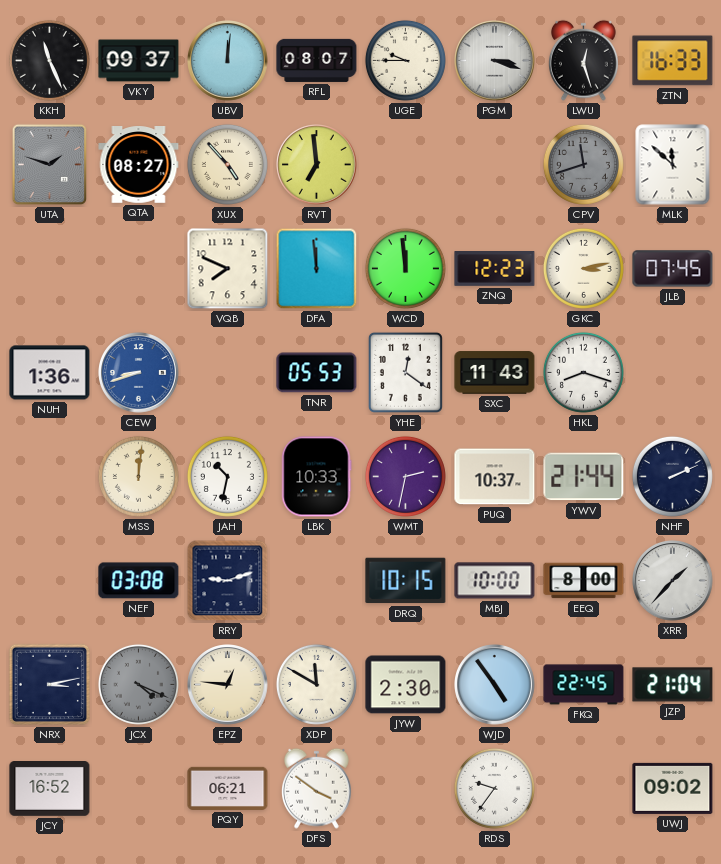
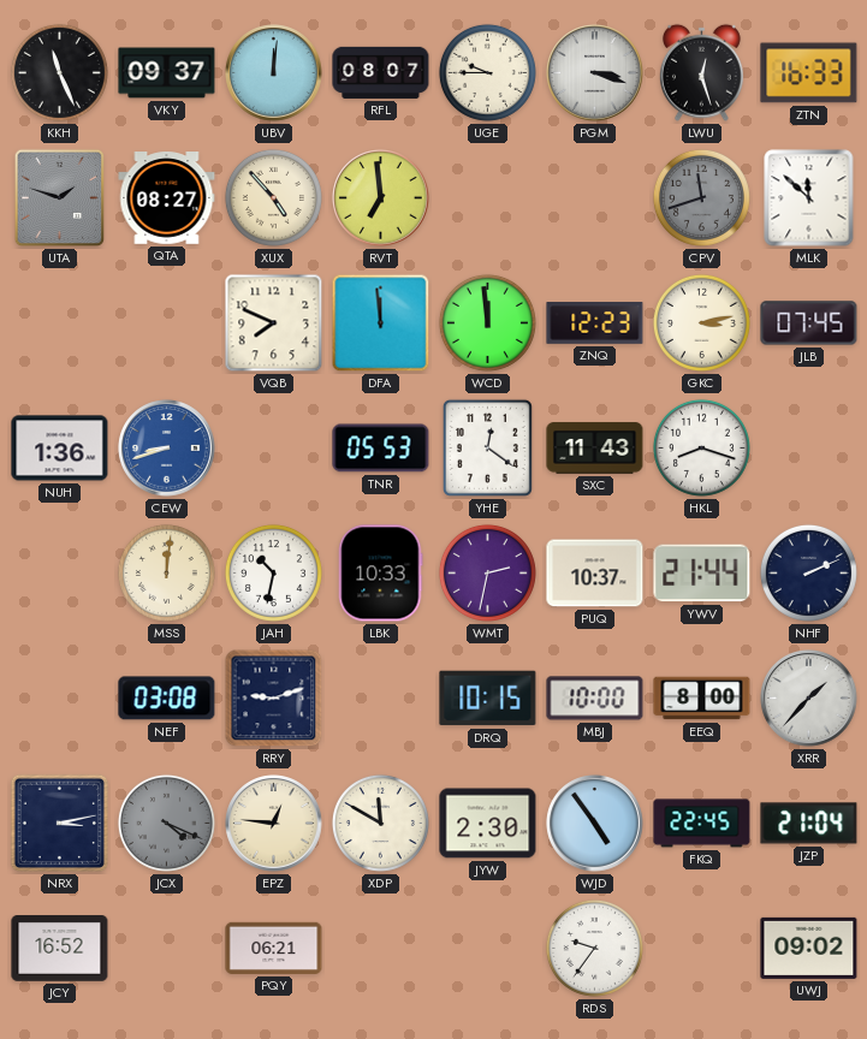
DFS: 3:51 -> none (317, 788)
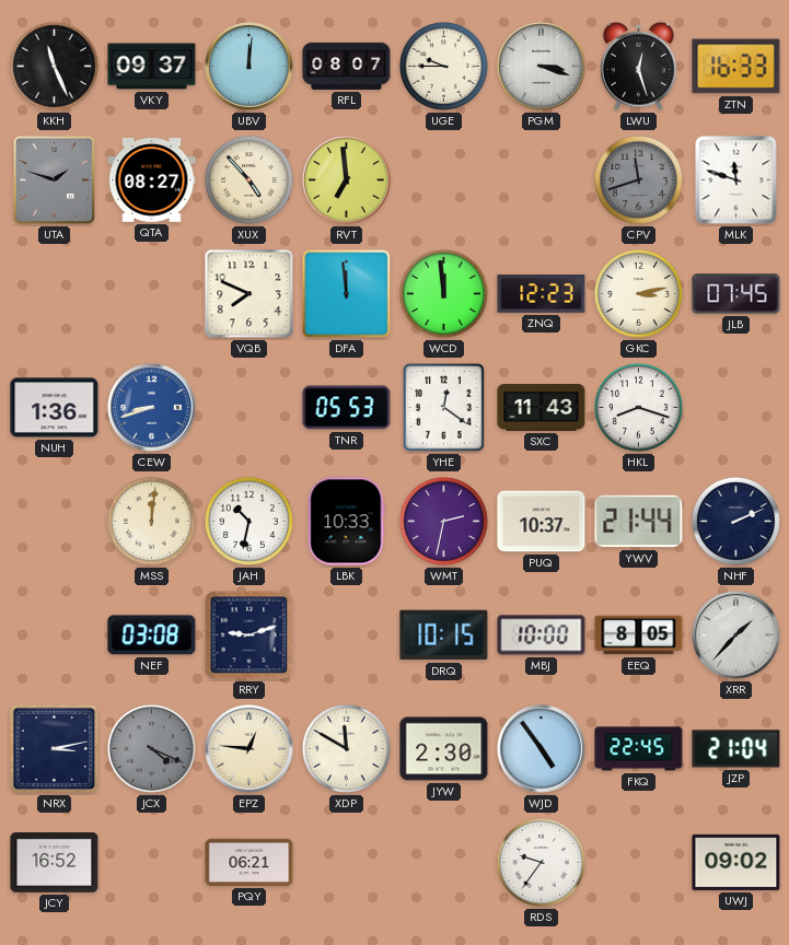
MLK: 11:52 -> 11:48 (736, 180)
EEQ: 8:00 -> 8:05 (639, 635)
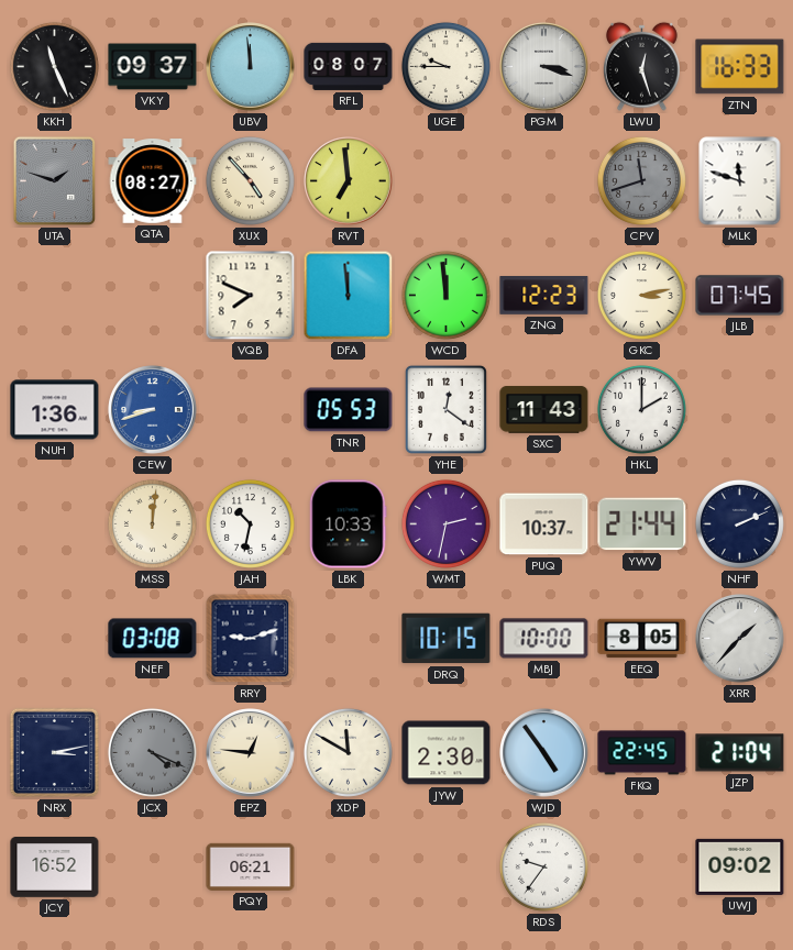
UBV: 12:01 -> 11:59 (251, 67)
HKL: 8:18 -> 2:00 (641, 409)
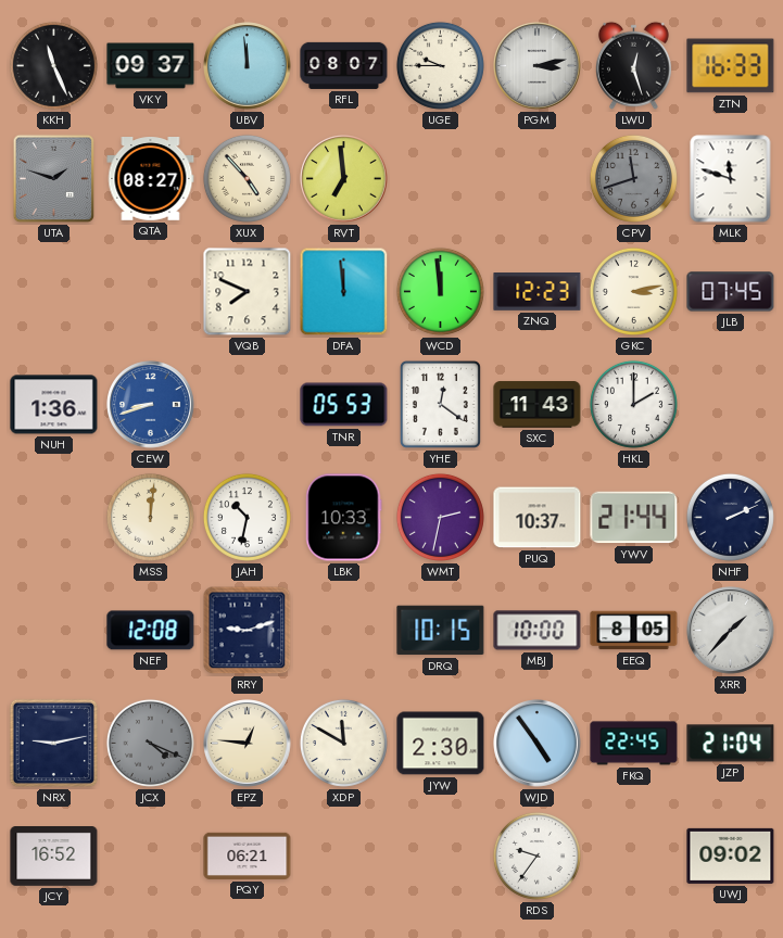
PGM: 3:18 -> 3:13 (538, 66)
NEF: 03:08 -> 12:08 (151, 631)
NRX: 3:13 -> 9:13 (53, 743)
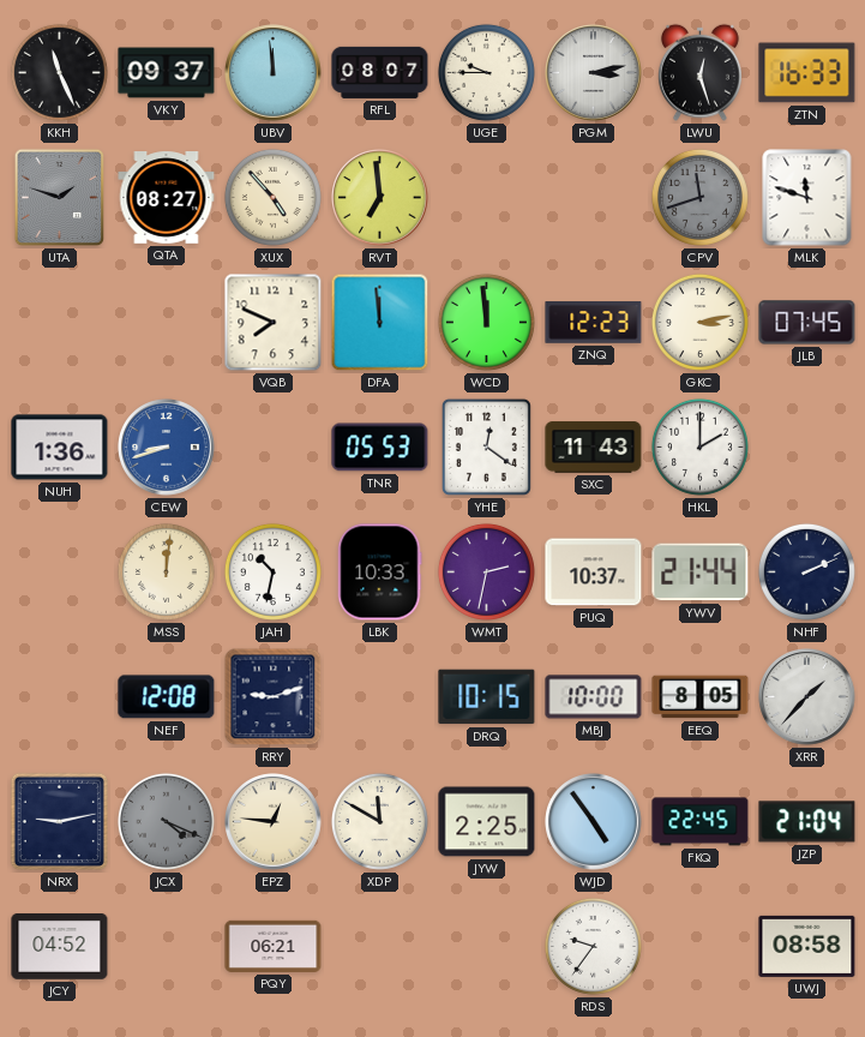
JYW: 2:30 -> 2:25 (487, 822)
JCY: 16:52 -> 04:52 (60, 947)
UWJ: 09:02 -> 08:58 (807, 946)
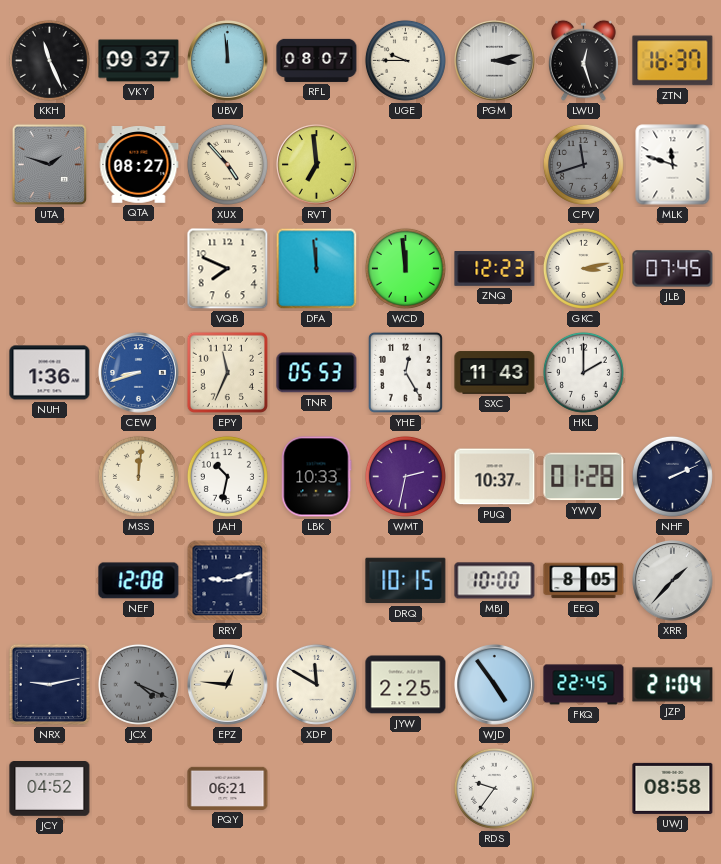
ZTN: 16:33 -> 16:37 (673, 61)
EPY: none -> 11:34 (227, 372)
YHE: 12:21 -> 12:25 (405, 372)
YWV: 21:44 -> 01:28 (584, 477)
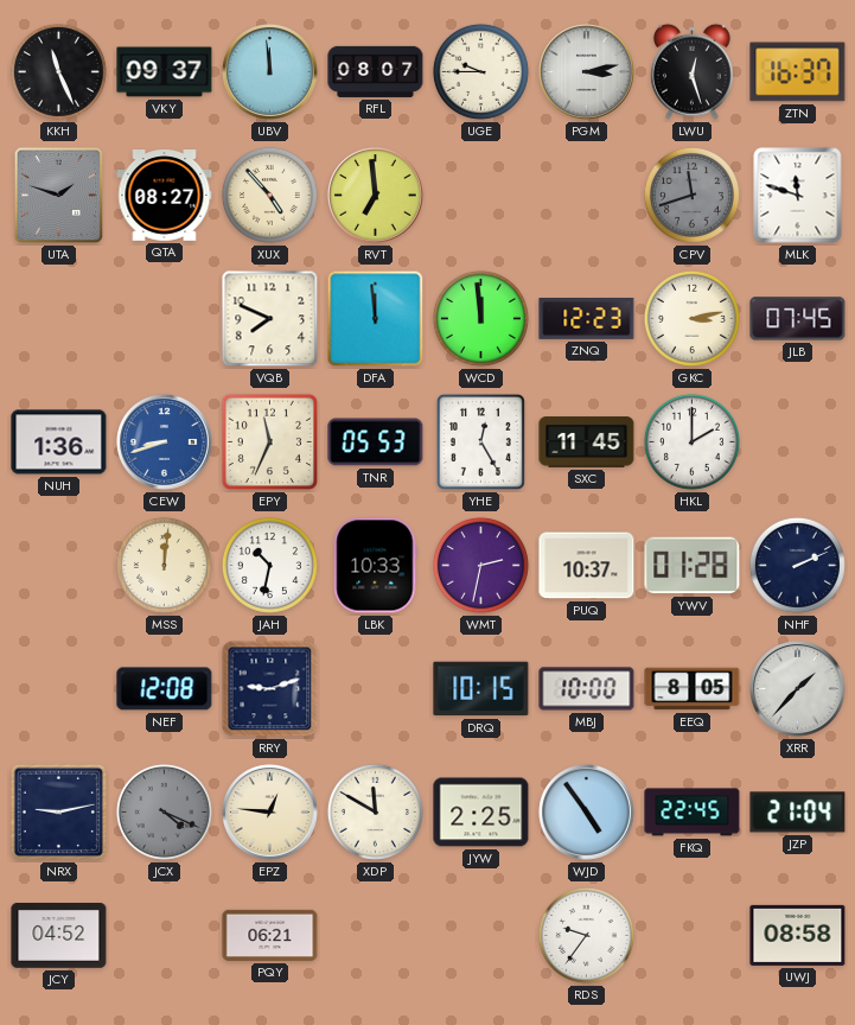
SXC: 11:43 -> 11:45 (587, 443)
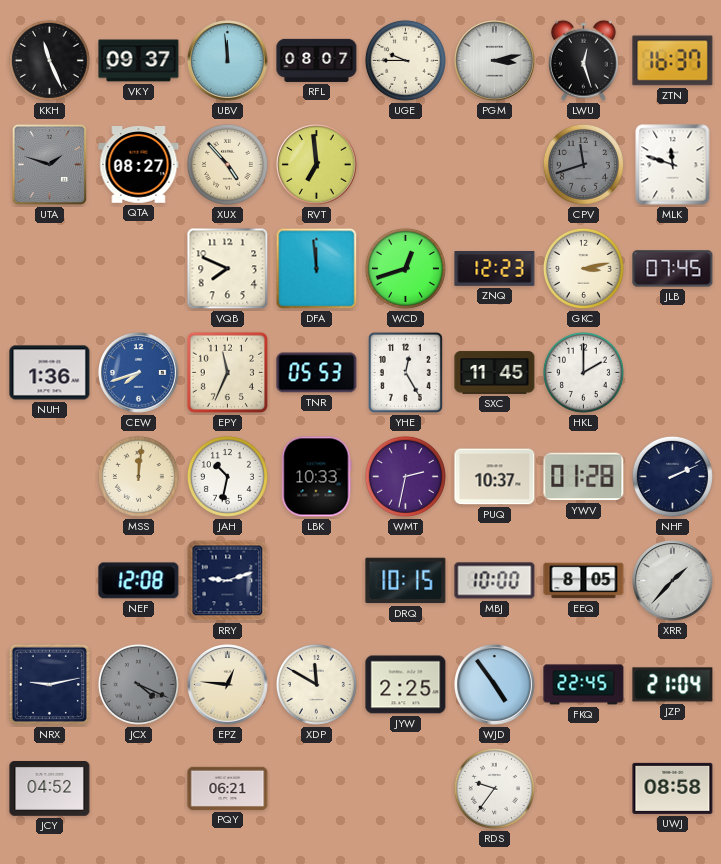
WCD: 11:59 -> 12:42 (405, 268)
CEW: 8:42 -> 7:42 (139, 373)
